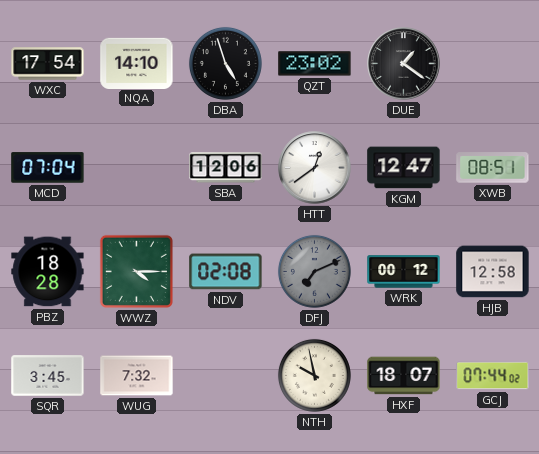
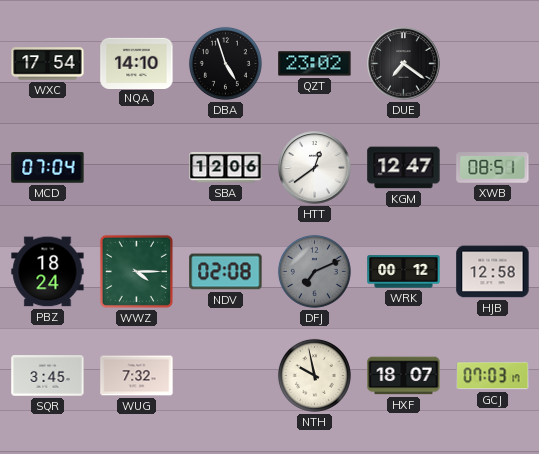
DUE: 1:21 -> 7:21 (404, 64)
PBZ: 18:28 -> 18:24 (48, 272)
GCJ: 07:44 -> 07:03 (493, 376)
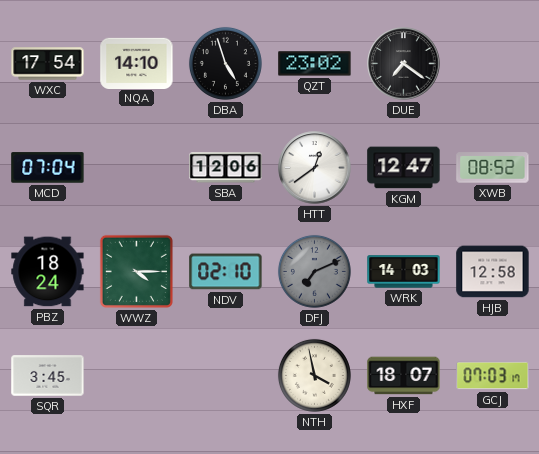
XWB: 08:51 -> 08:52 (493, 168)
NDV: 02:08 -> 02:10 (226, 272)
WRK: 00:12 -> 14:03 (404, 272)
WUG: 7:32 -> none (137, 376)
NTH: 9:58 -> 3:58 (314, 375)
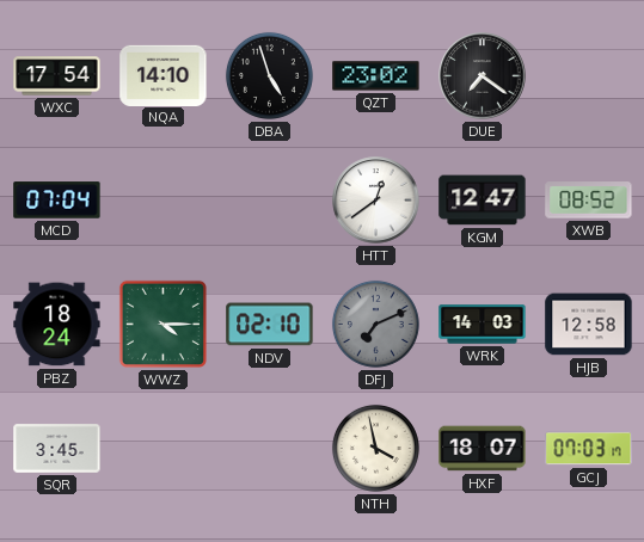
SBA: 12:06 -> none (226, 168)
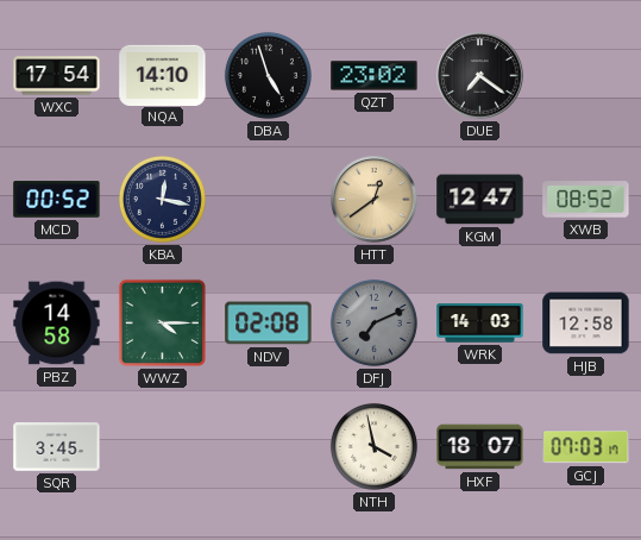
MCD: 07:04 -> 00:52 (57, 200)
KBA: none -> 12:17 (162, 199)
HTT dial: white -> champagne (375, 200)
PBZ: 18:24 -> 14:58 (57, 324)
NDV: 02:10 -> 02:08 (269, 324)
